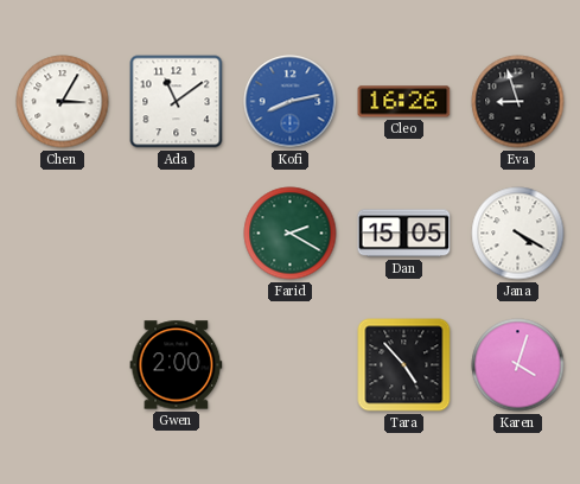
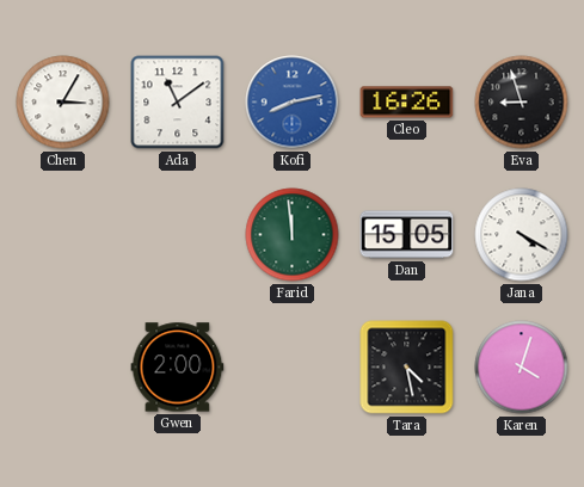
Farid: 2:20 -> 11:59 (293, 235)
Tara: 4:53 -> 4:28 (407, 368)
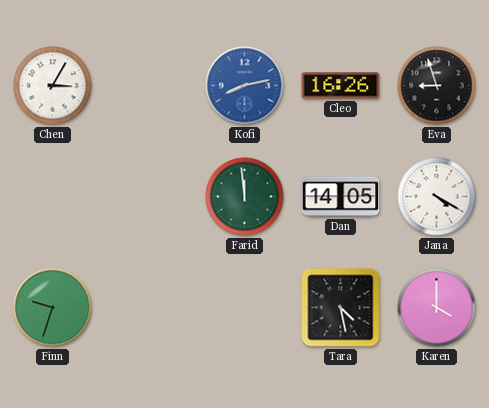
Ada: 11:09 -> none (178, 103)
Dan: 15:05 -> 14:05 (341, 197)
Finn: none -> 9:33 (53, 308)
Gwen: 2:00 -> none (178, 368)
Karen: 4:03 -> 4:00 (437, 308)
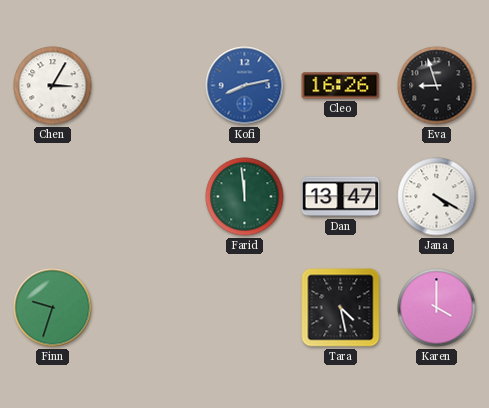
Dan: 14:05 -> 13:47 (341, 197)
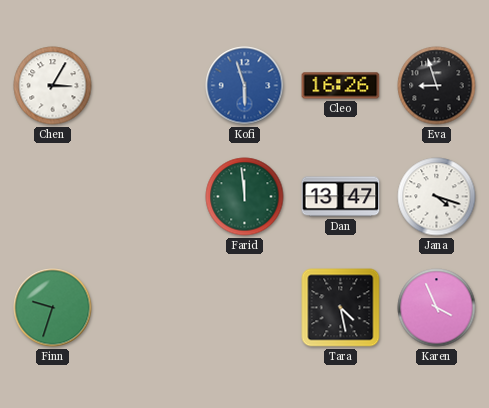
Kofi: 8:13 -> 5:57 (245, 86)
Jana: 4:20 -> 4:18 (437, 197)
Karen: 4:00 -> 3:56 (437, 308)
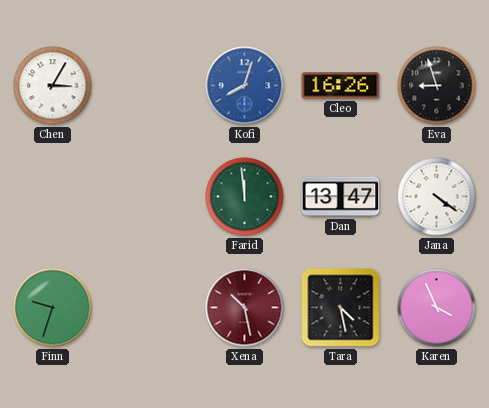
Kofi: 5:57 -> 8:03 (245, 86)
Jana: 4:18 -> 4:21 (437, 197)
Xena: none -> 10:28 (245, 308)
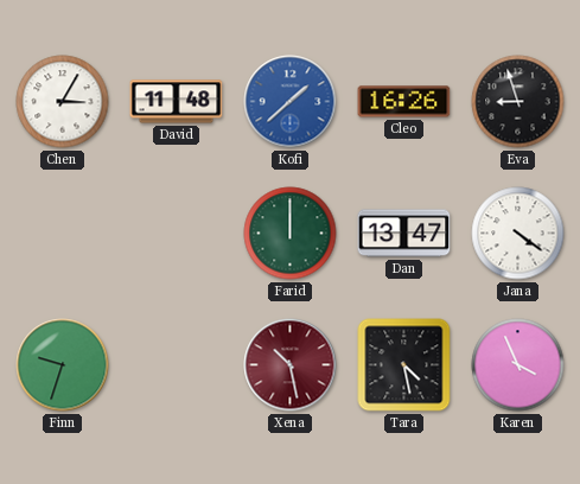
David: none -> 11:48 (177, 102)
Kofi: 8:03 -> 1:38 (291, 102)
Farid: 11:59 -> 12:00 (291, 234)
